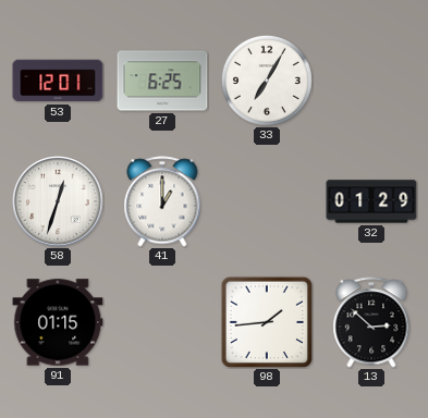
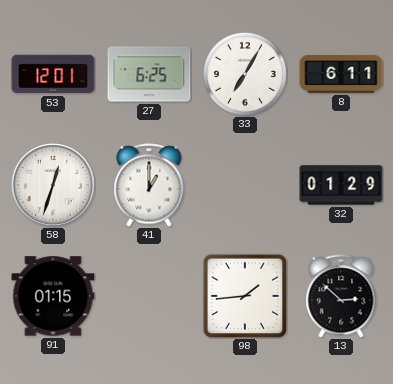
8: none -> 6:11 (341, 74)
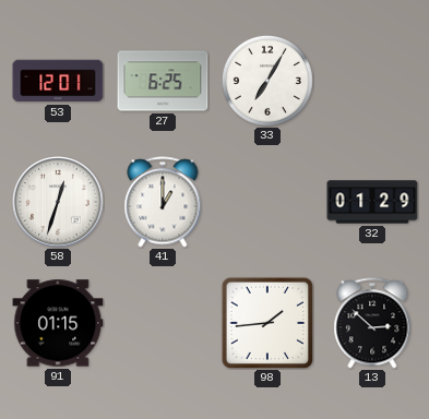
8: 6:11 -> none (341, 74)
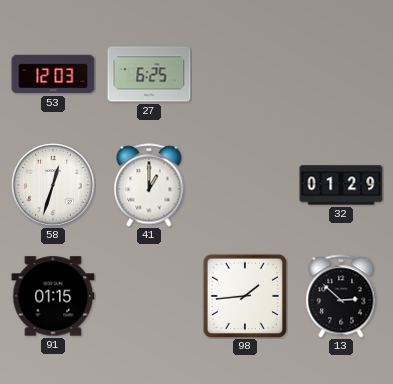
53: 12:01 -> 12:03 (53, 74)
33: 7:05 -> none (267, 81)
